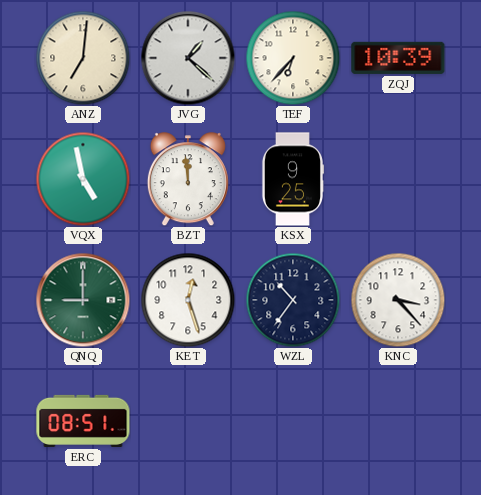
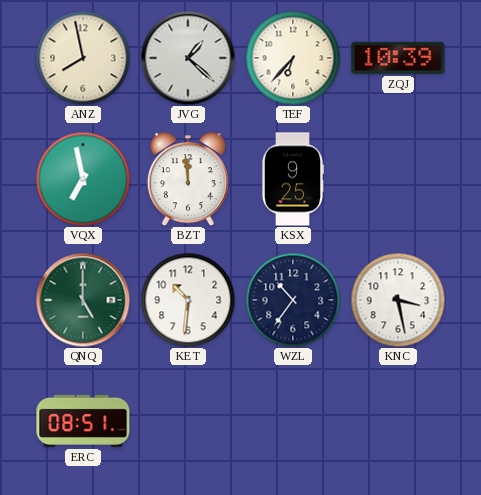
ANZ: 7:01 -> 7:58 (83, 58)
VQX: 4:58 -> 6:58 (83, 179)
QNQ: 9:00 -> 5:00 (83, 300)
KET: 12:27 -> 10:31 (188, 300)
KNC: 3:23 -> 3:28 (398, 300)
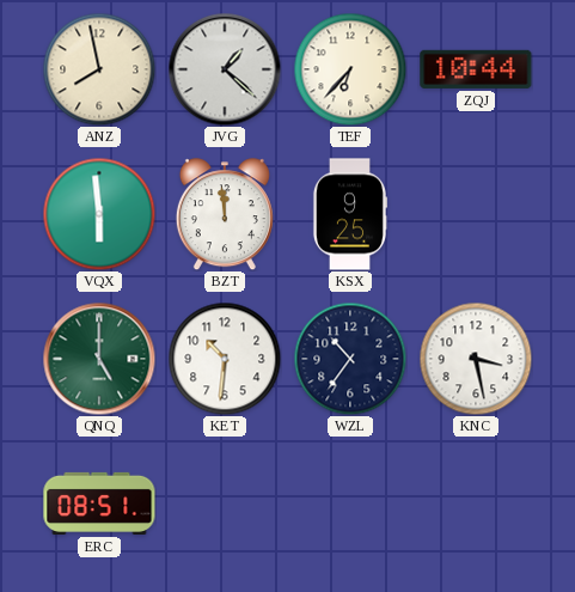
ZQJ: 10:39 -> 10:44 (476, 69)
VQX: 6:58 -> 5:59 (99, 214)
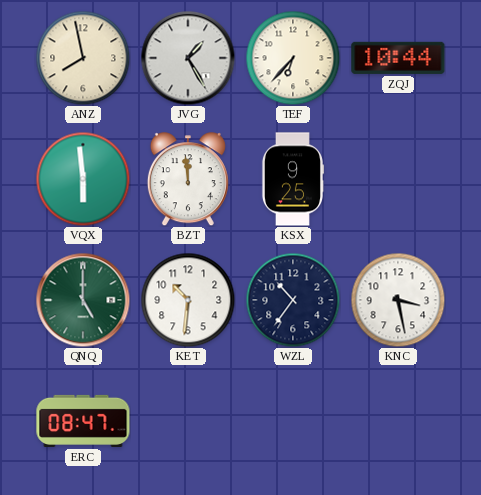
JVG: 1:22 -> 1:25 (188, 58)
ERC: 08:51 -> 08:47 (83, 421)
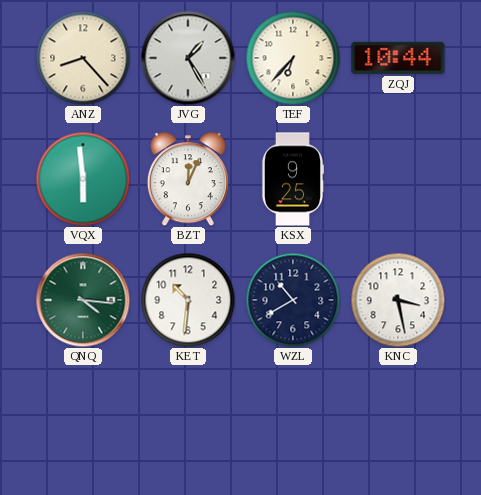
ANZ: 7:58 -> 8:23 (83, 58)
BZT: 11:59 -> 12:04 (188, 179)
QNQ: 5:00 -> 4:16 (83, 300)
WZL: 10:36 -> 10:40 (293, 300)
ERC: 08:47 -> none (83, 421)
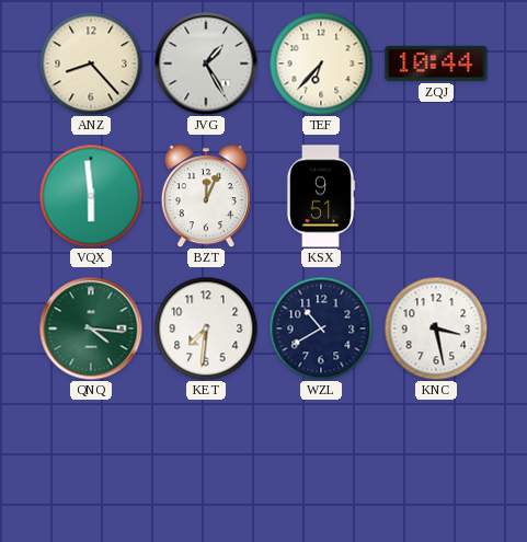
KSX: 9:25 -> 9:51 (320, 196)
KET: 10:31 -> 7:31 (206, 328)
